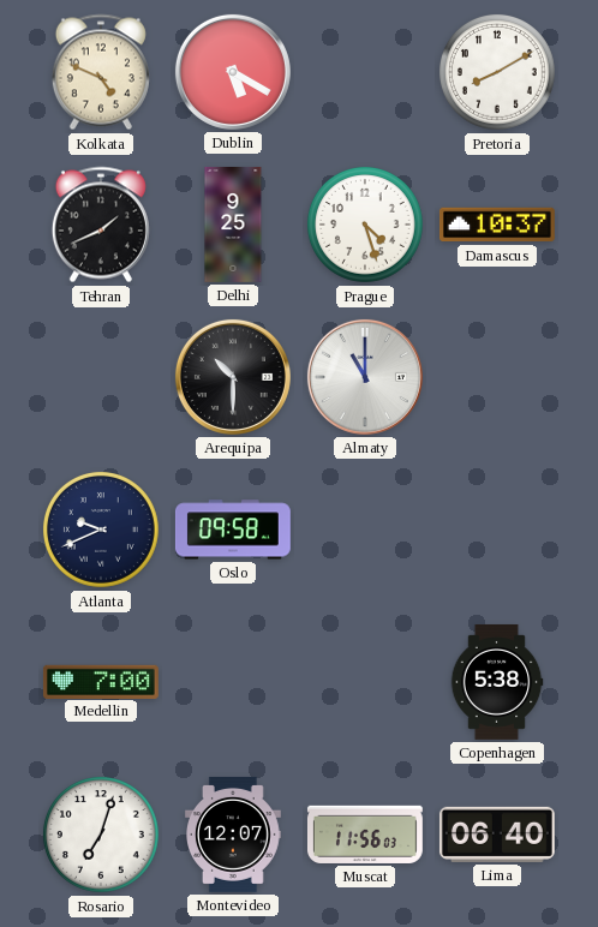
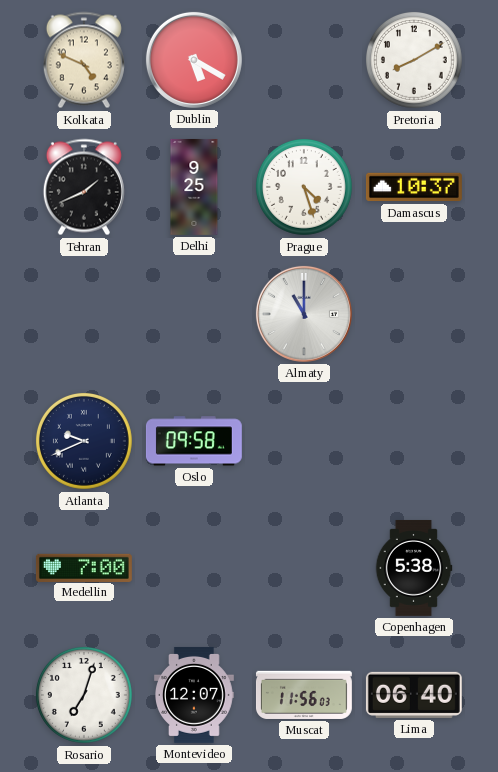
Arequipa: 10:30 -> none (233, 377)
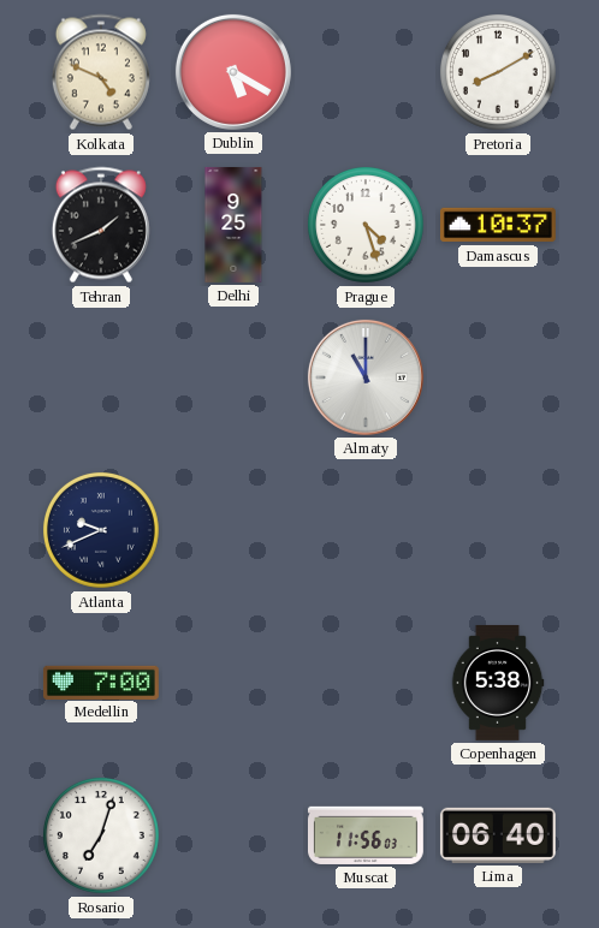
Oslo: 09:58 -> none (194, 441)
Montevideo: 12:07 -> none (195, 695)
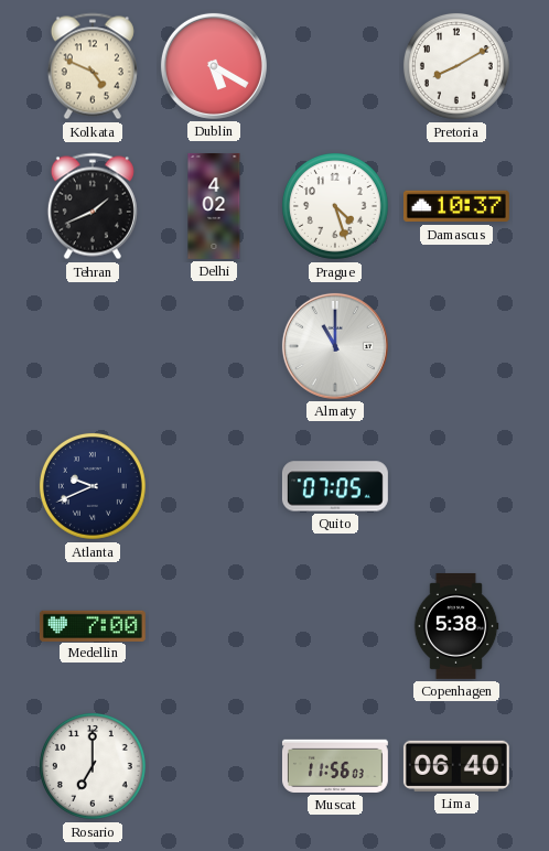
Delhi: 9:25 -> 4:02 (214, 206)
Quito: none -> 07:05 (335, 486)
Rosario: 7:03 -> 7:00 (93, 766)
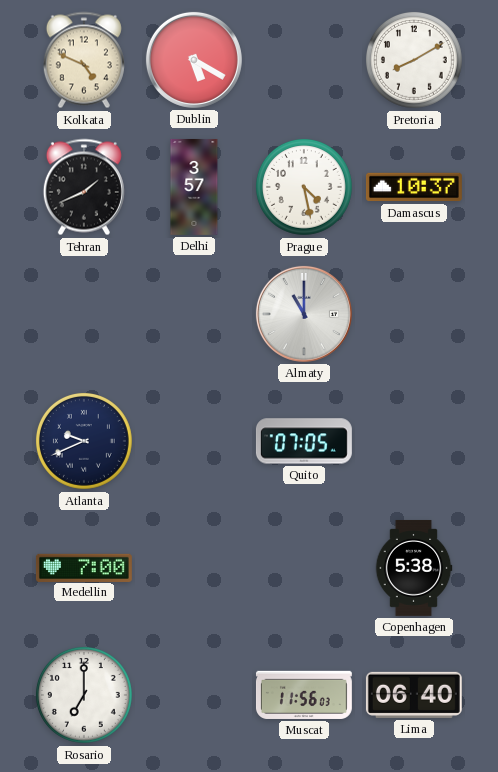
Delhi: 4:02 -> 3:57 (194, 187)
Prague: 4:27 -> 4:28 (304, 187)
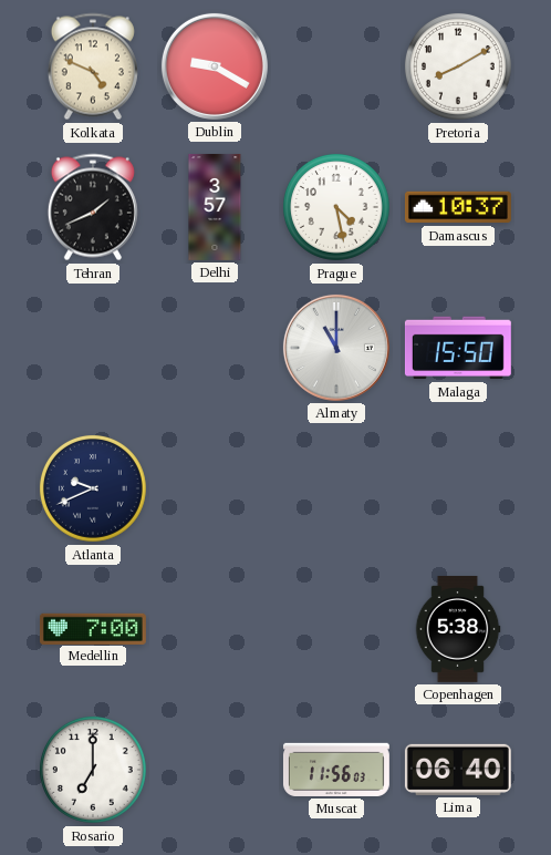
Dublin: 5:20 -> 9:20 (215, 66)
Malaga: none -> 15:50 (458, 348)
Quito: 07:05 -> none (304, 441)
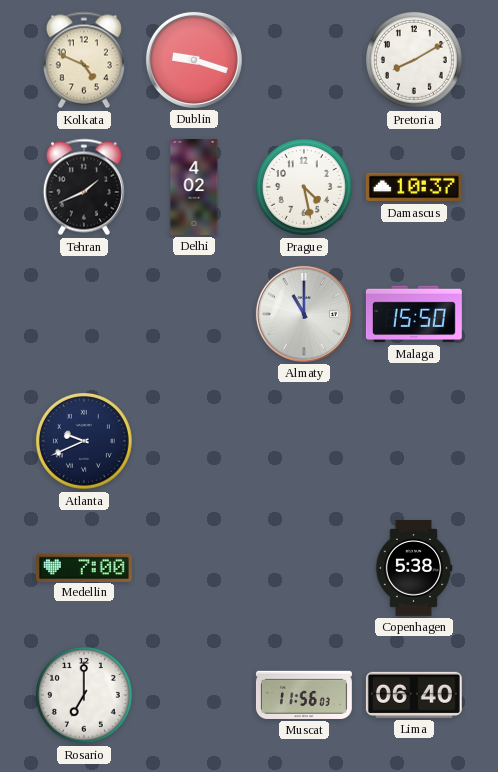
Dublin: 9:20 -> 9:18 (194, 60)
Delhi: 3:57 -> 4:02 (194, 187)
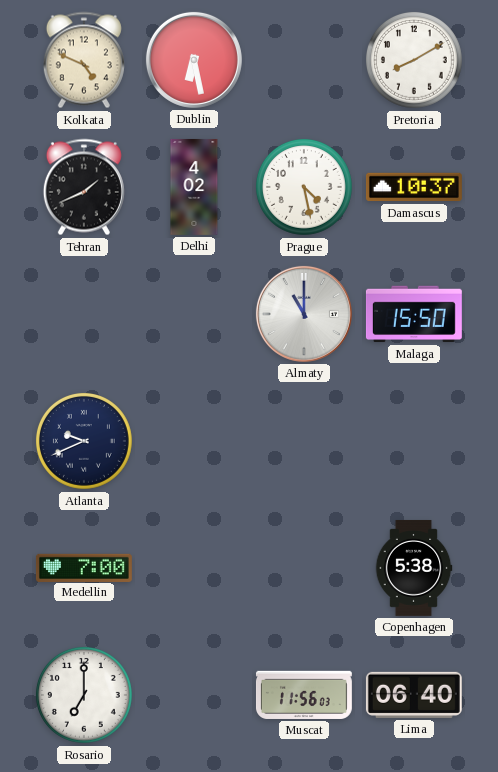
Dublin: 9:18 -> 6:28 (194, 60)
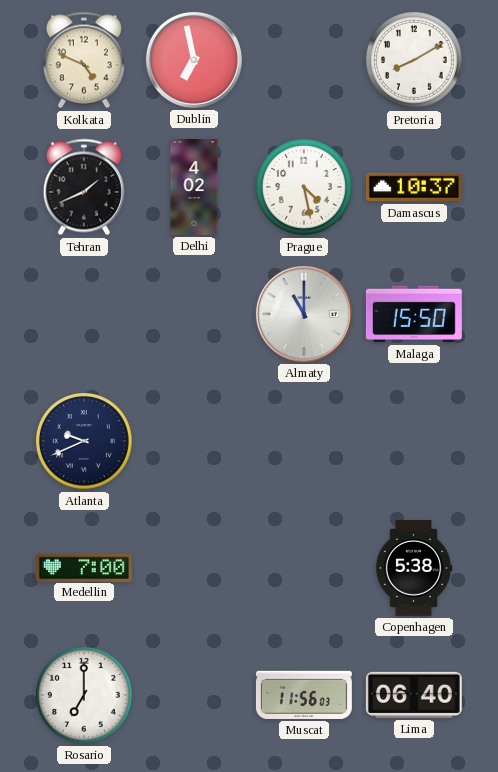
Dublin: 6:28 -> 6:58 (194, 60)
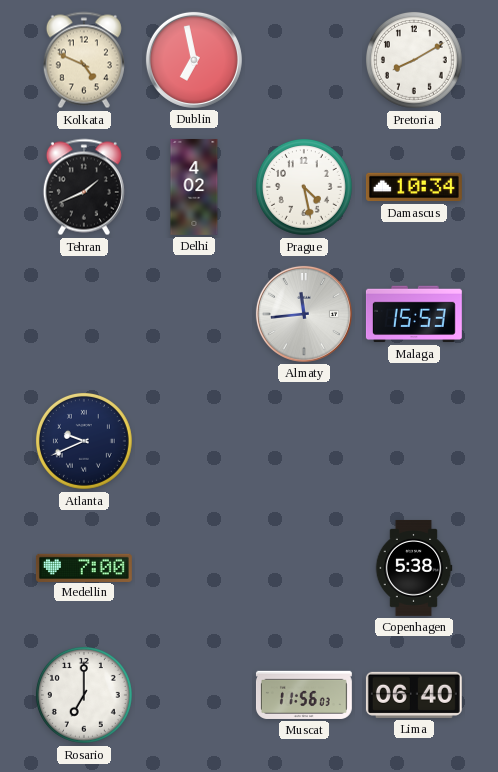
Damascus: 10:37 -> 10:34 (414, 187)
Almaty: 11:00 -> 11:44 (304, 314)
Malaga: 15:50 -> 15:53 (414, 314)
